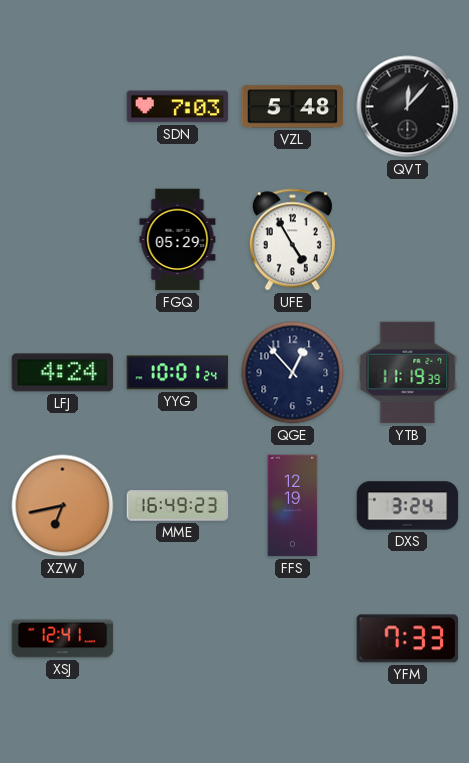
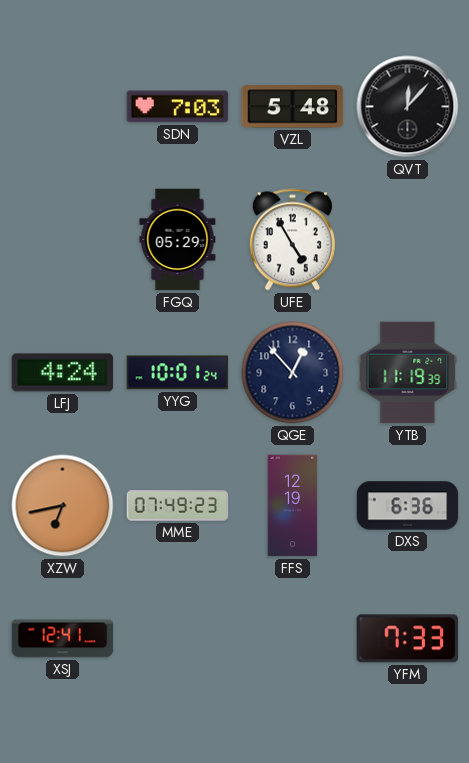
MME: 16:49 -> 07:49 (178, 506)
DXS: 3:24 -> 6:36 (408, 506)
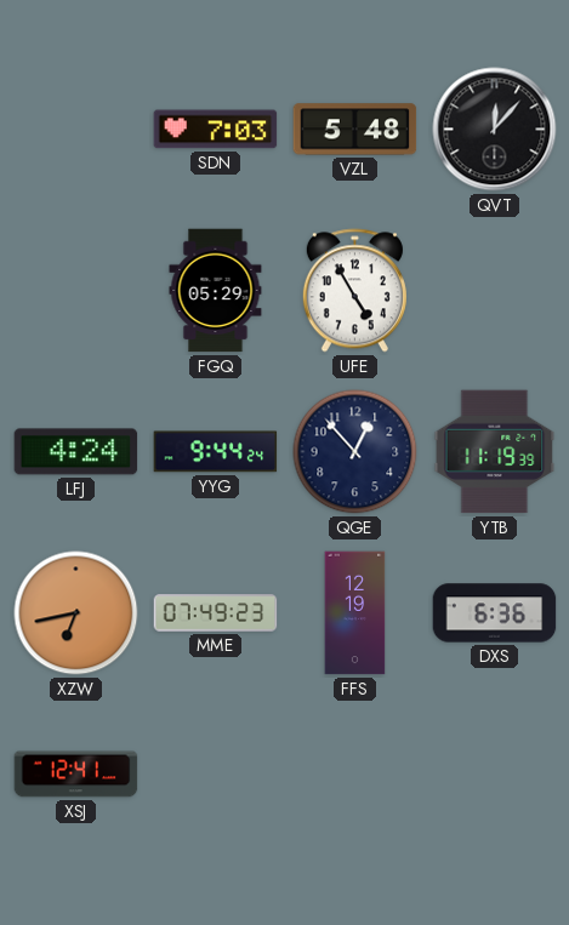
YYG: 10:01 -> 9:44 (216, 452)
YFM: 7:33 -> none (408, 639)
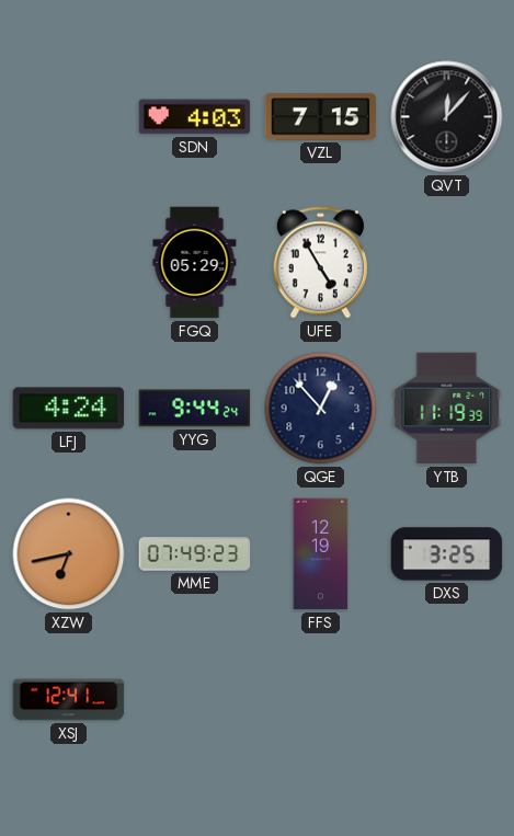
SDN: 7:03 -> 4:03 (195, 117)
VZL: 5:48 -> 7:15 (321, 117)
DXS: 6:36 -> 3:25 (447, 554)
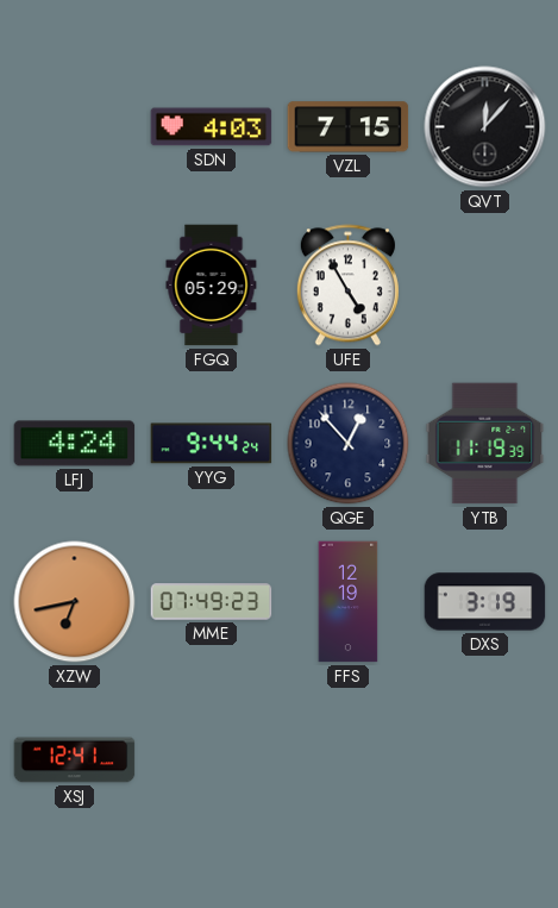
DXS: 3:25 -> 3:19 (485, 602)
